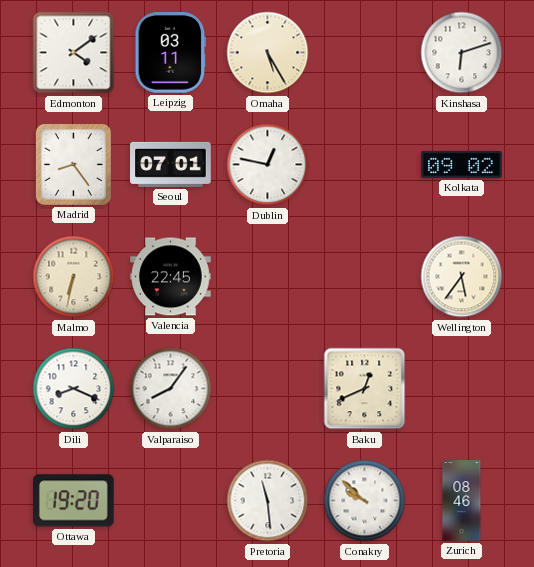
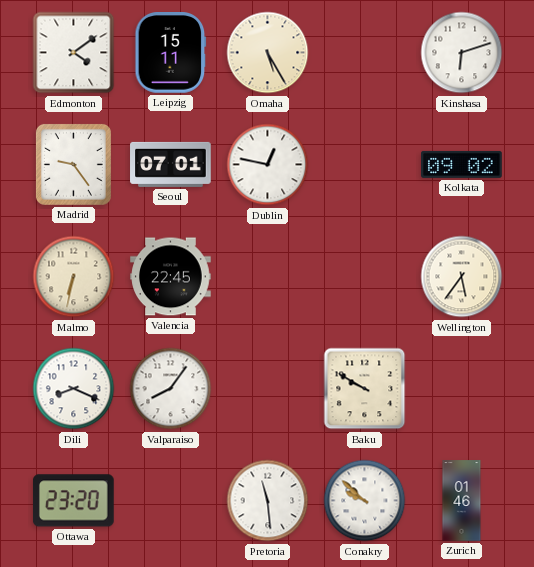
Leipzig: 03:11 -> 15:11 (171, 53)
Madrid: 8:24 -> 9:24 (73, 164)
Baku: 12:41 -> 9:50 (365, 389)
Ottawa: 19:20 -> 23:20 (74, 501)
Zurich: 08:46 -> 01:46 (462, 501)
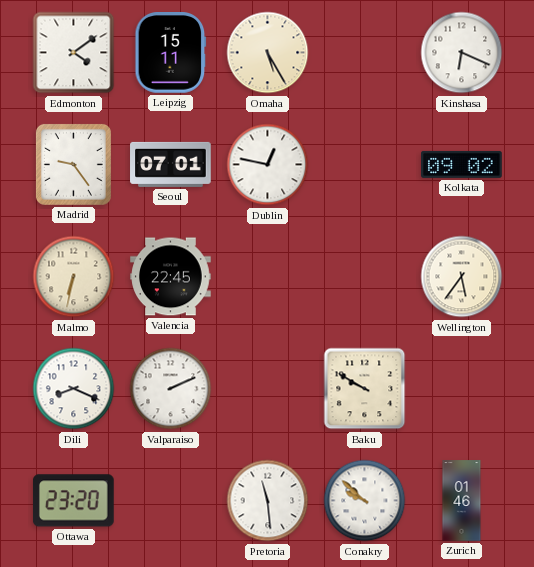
Kinshasa: 6:12 -> 6:19 (462, 53)
Valparaiso: 8:06 -> 2:11 (171, 389)
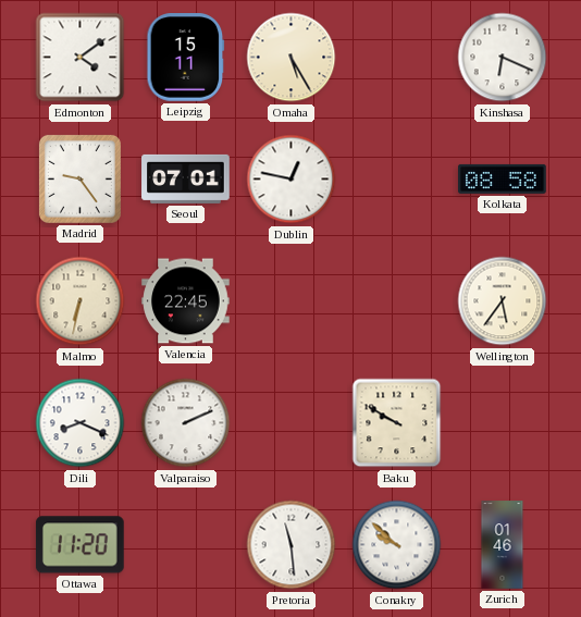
Kolkata: 09:02 -> 08:58 (503, 178)
Ottawa: 23:20 -> 11:20 (81, 545)
